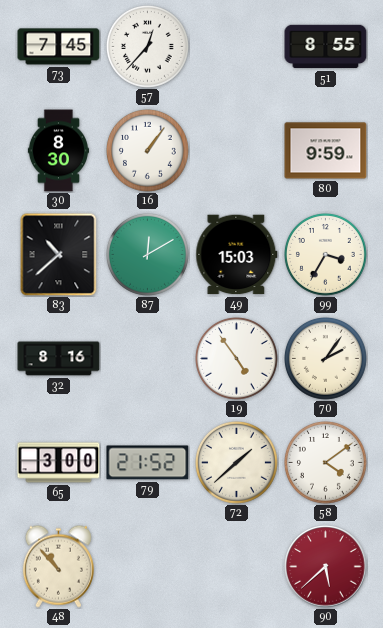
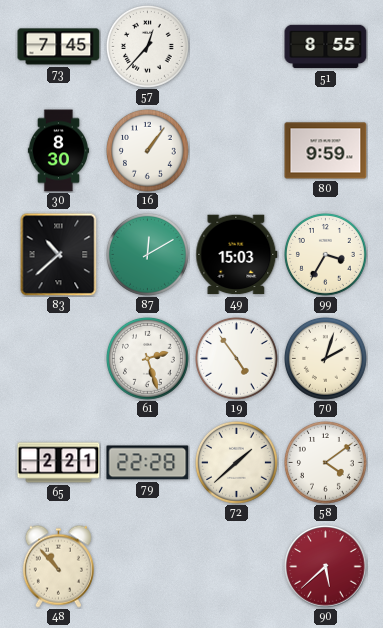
32: 8:16 -> none (59, 359)
61: none -> 2:27 (148, 359)
70: 2:06 -> 2:03 (326, 359)
65: 3:00 -> 2:21 (59, 463)
79: 21:52 -> 22:28 (148, 463)
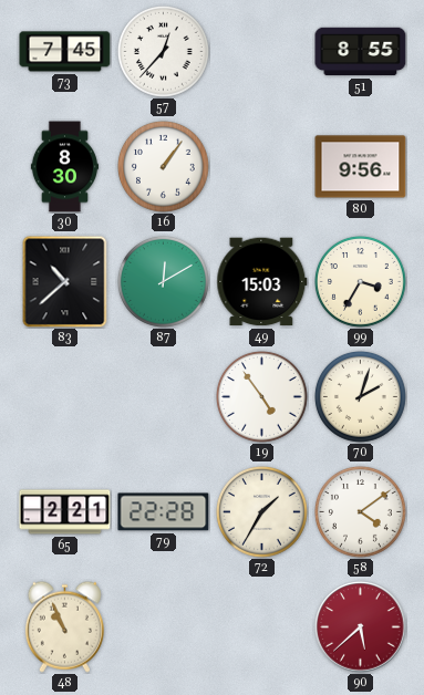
80: 9:59 -> 9:56 (361, 167)
61: 2:27 -> none (148, 359)
72: 1:38 -> 1:35 (262, 512)
48: 10:53 -> 10:56 (64, 626)
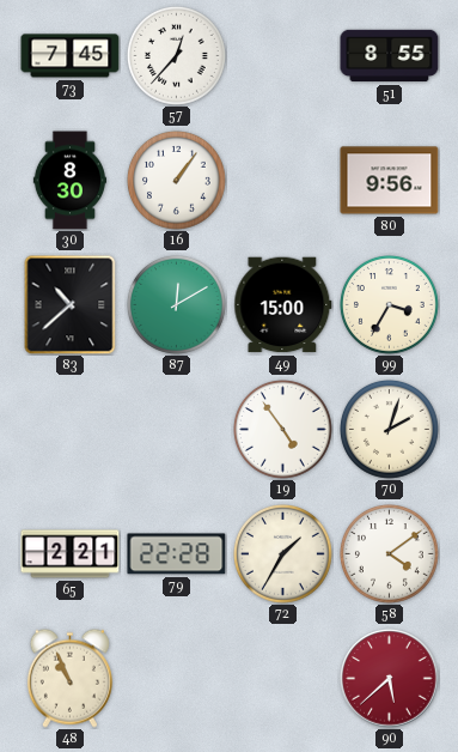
49: 15:03 -> 15:00 (283, 305)
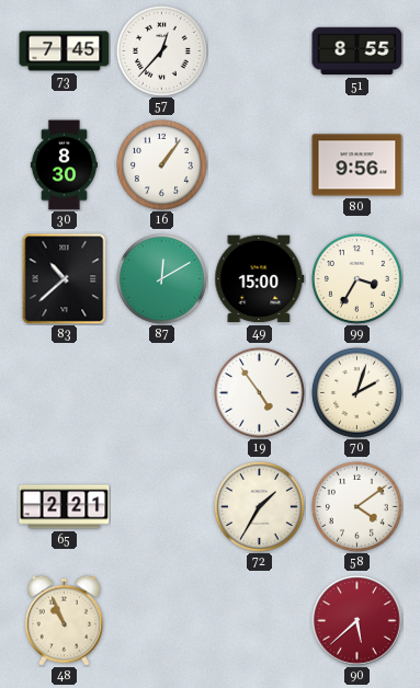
79: 22:28 -> none (177, 554)
